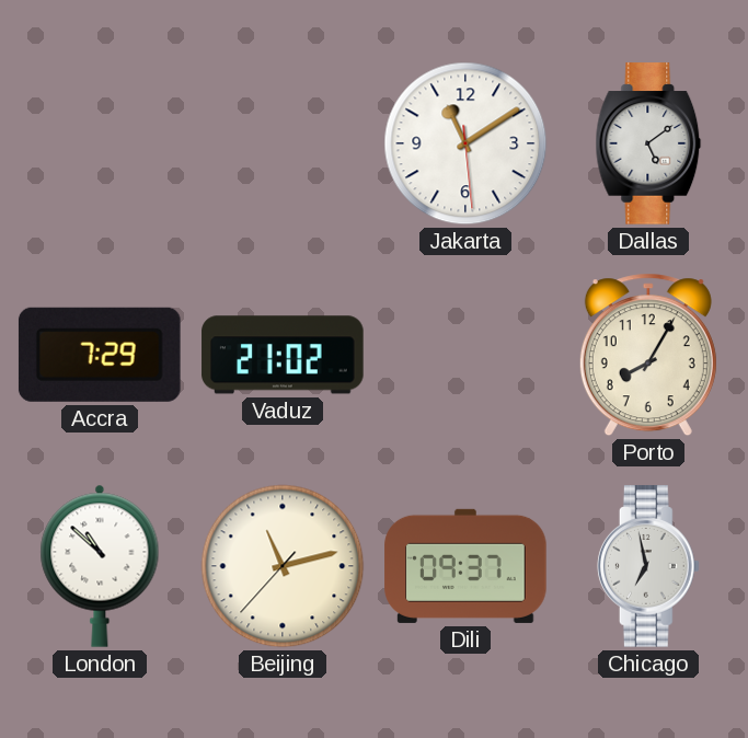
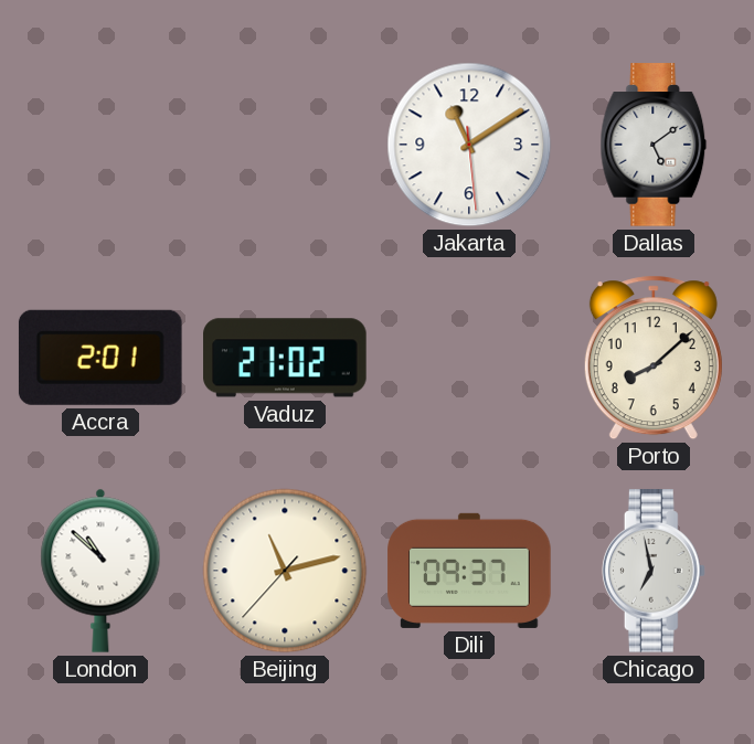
Accra: 7:29 -> 2:01 (100, 358)
Porto: 8:05 -> 8:08 (654, 358)
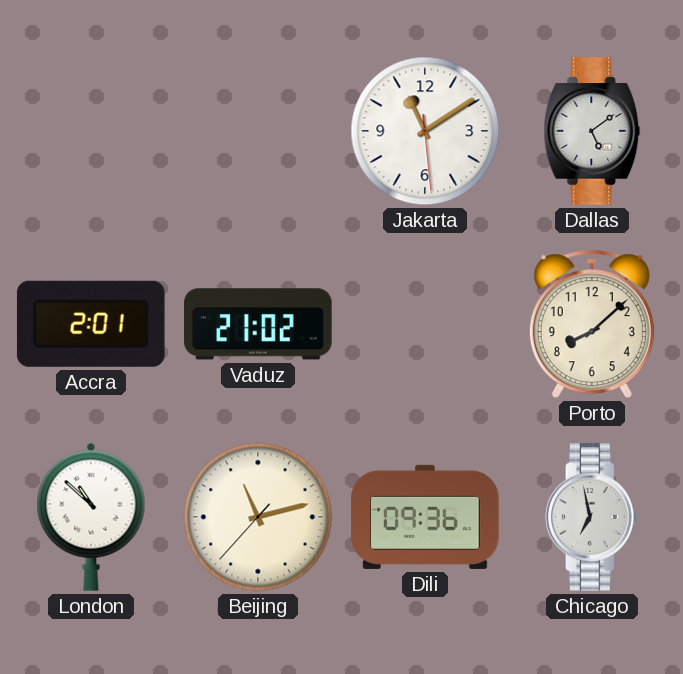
Dili: 09:37 -> 09:36 (425, 517)
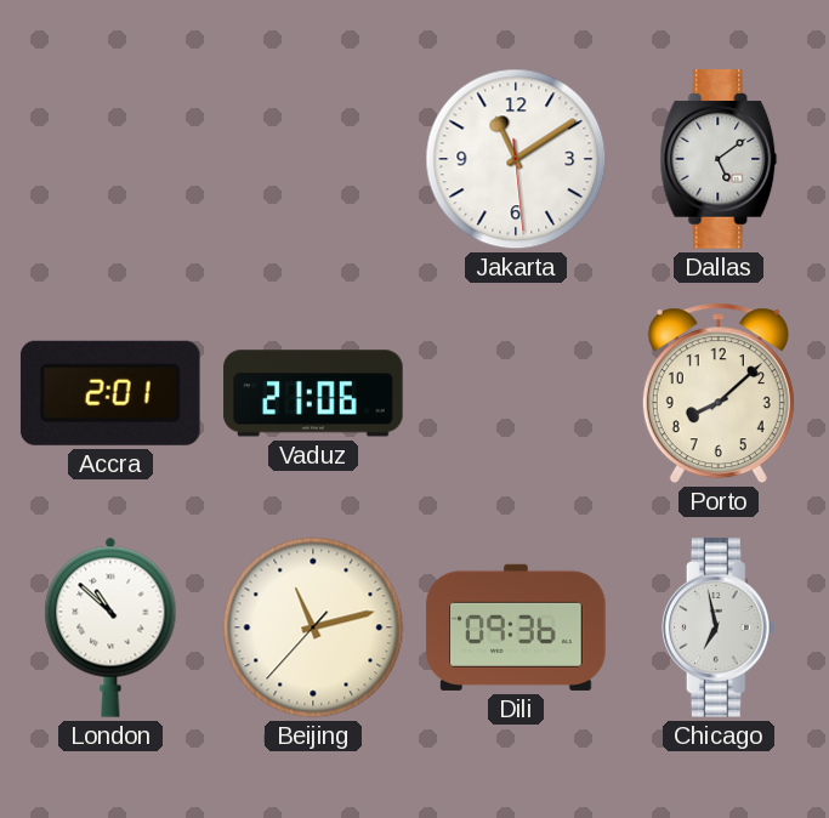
Vaduz: 21:02 -> 21:06 (313, 393)
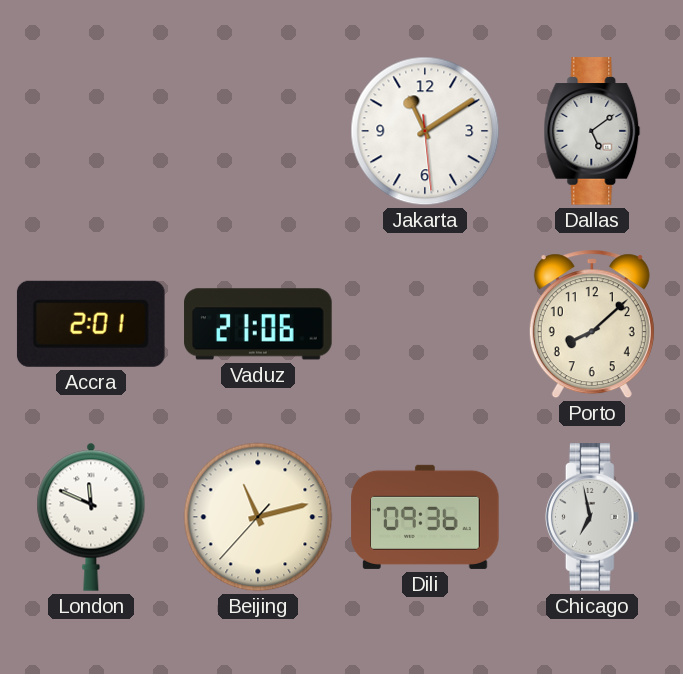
London: 10:52 -> 11:49 (91, 517)
